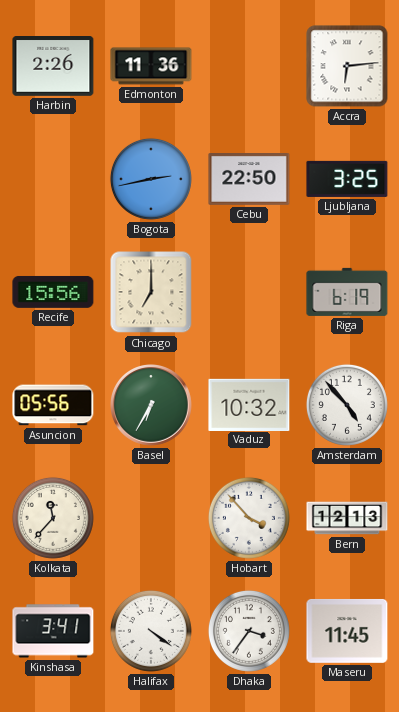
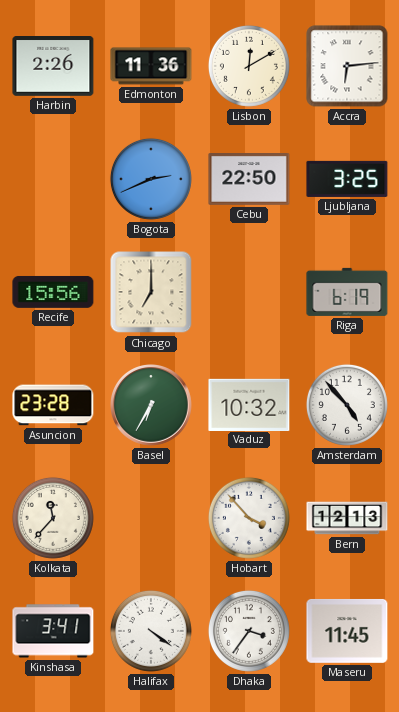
Lisbon: none -> 12:10 (249, 66)
Bogota: 2:43 -> 2:41 (151, 179)
Asuncion: 05:56 -> 23:28 (53, 405)
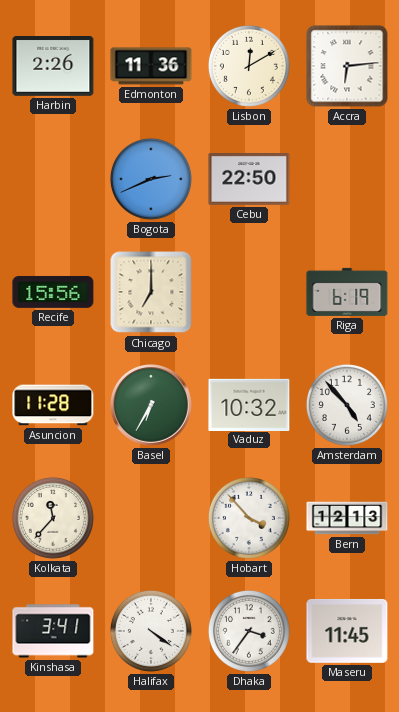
Ljubljana: 3:25 -> none (347, 179)
Asuncion: 23:28 -> 11:28 (53, 405)
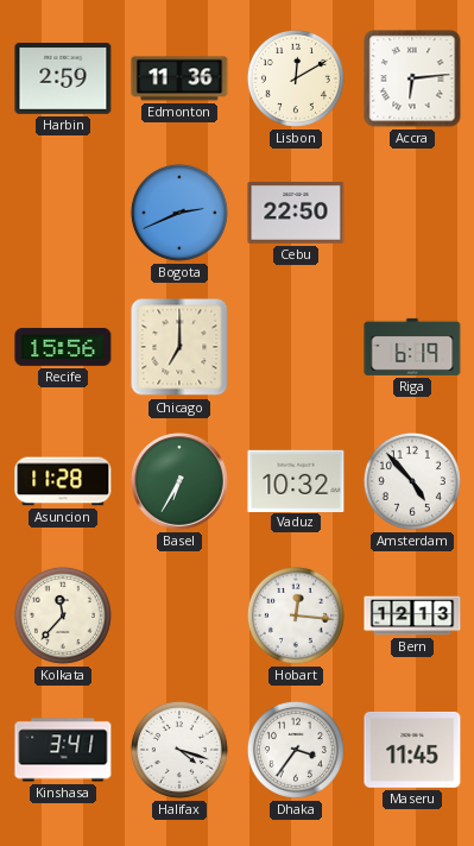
Harbin: 2:26 -> 2:59 (63, 80)
Hobart: 3:53 -> 12:16 (296, 615)
Halifax: 4:21 -> 4:18 (179, 750)
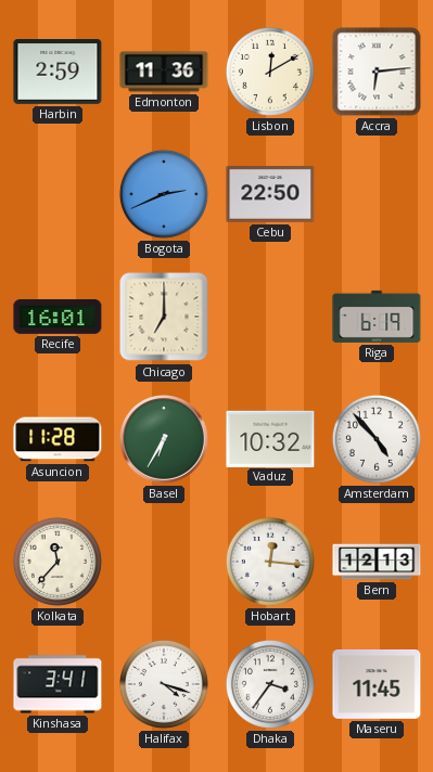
Recife: 15:56 -> 16:01 (58, 317)
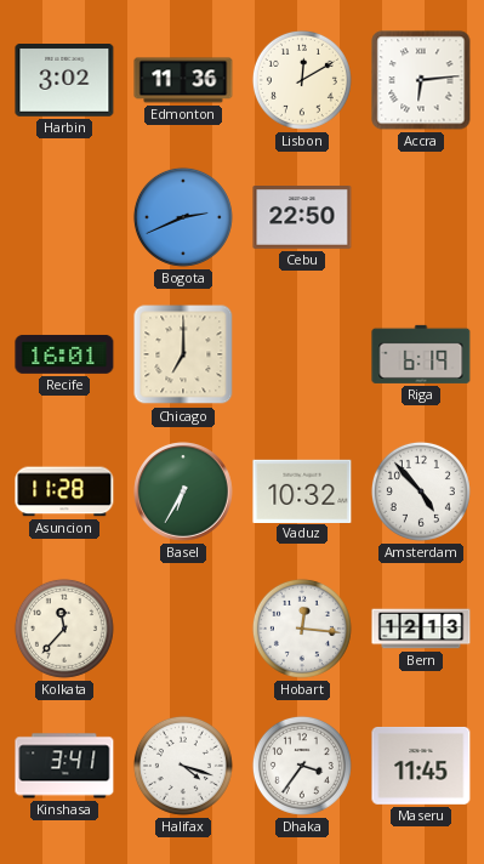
Harbin: 2:59 -> 3:02 (64, 81)
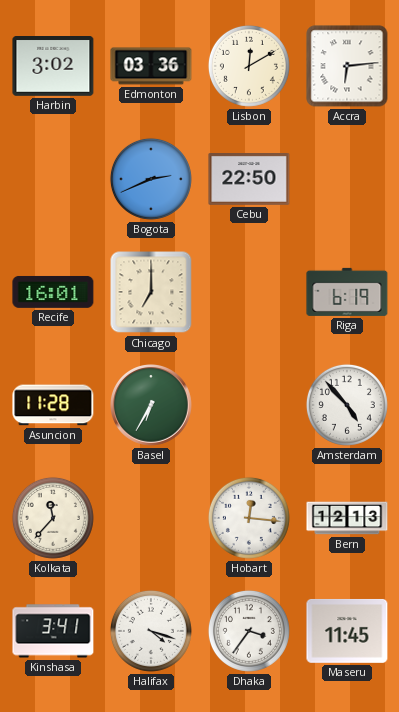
Edmonton: 11:36 -> 03:36 (151, 66)
Vaduz: 10:32 -> none (302, 490)
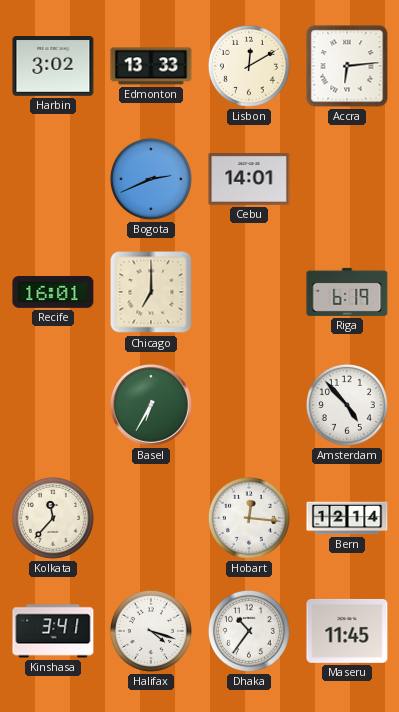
Edmonton: 03:36 -> 13:33 (151, 66)
Cebu: 22:50 -> 14:01 (249, 180)
Asuncion: 11:28 -> none (53, 405)
Bern: 12:13 -> 12:14 (347, 518)
Dhaka: 3:36 -> 10:36 (249, 631)
